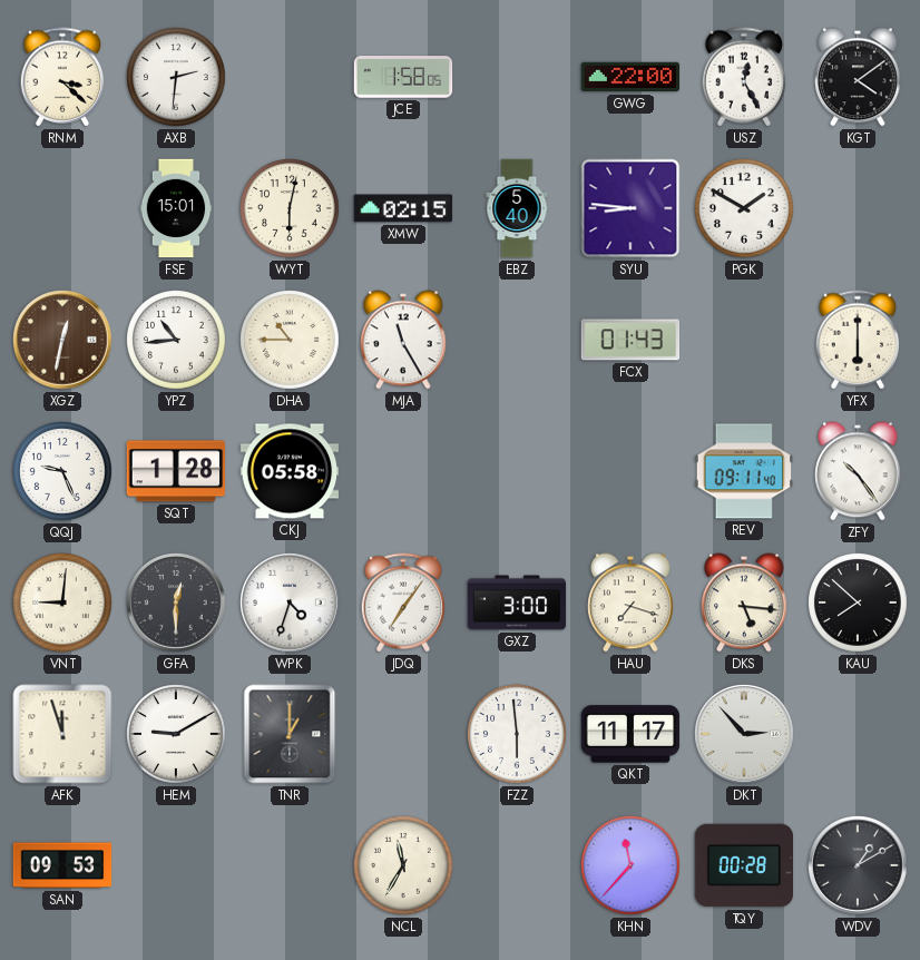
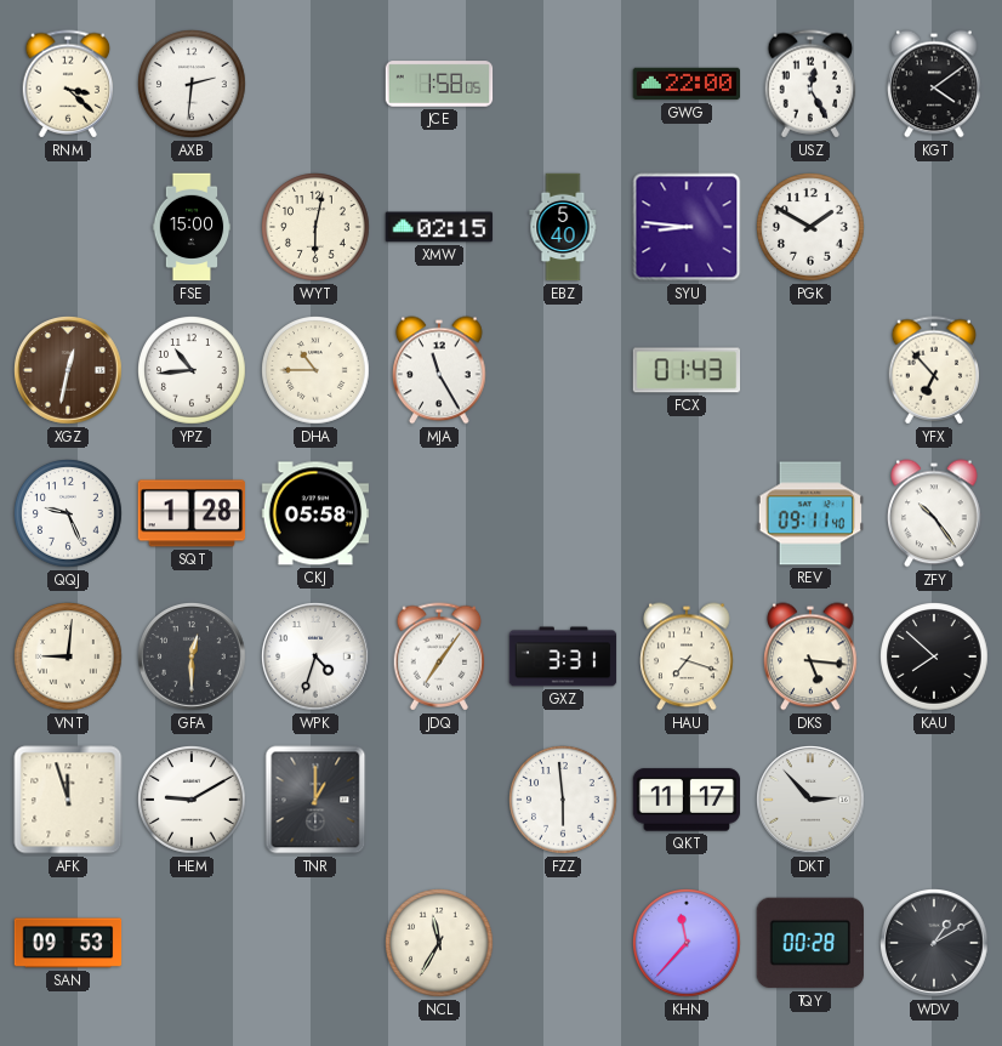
FSE: 15:01 -> 15:00 (192, 227)
YFX: 6:00 -> 6:53 (934, 370)
GXZ: 3:00 -> 3:31 (563, 656)
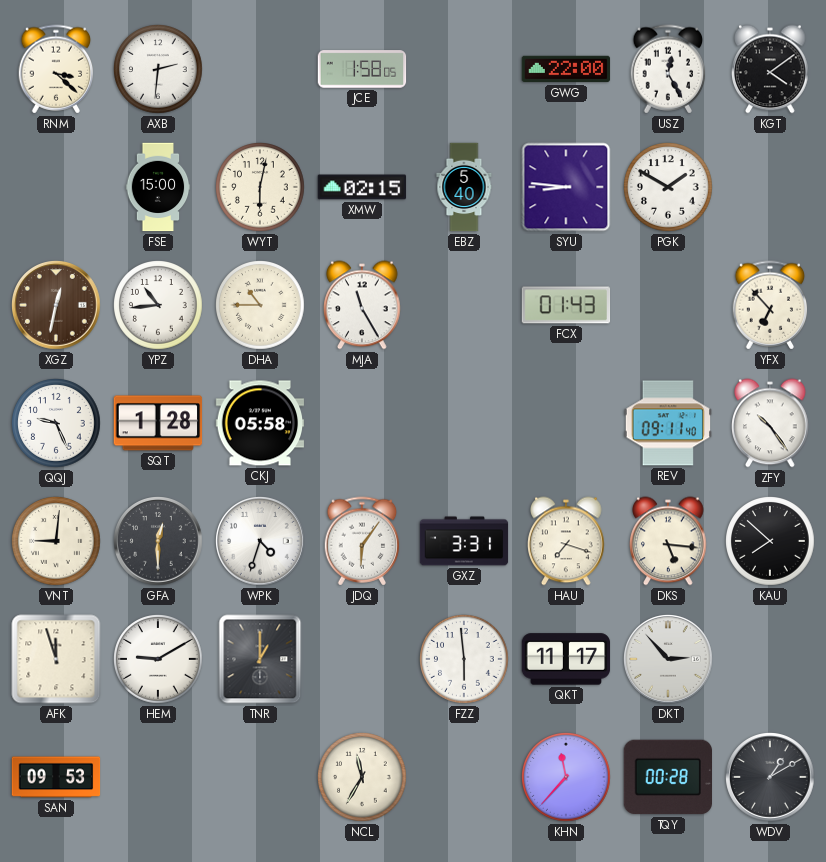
JDQ: 7:06 -> 6:06 (362, 541)
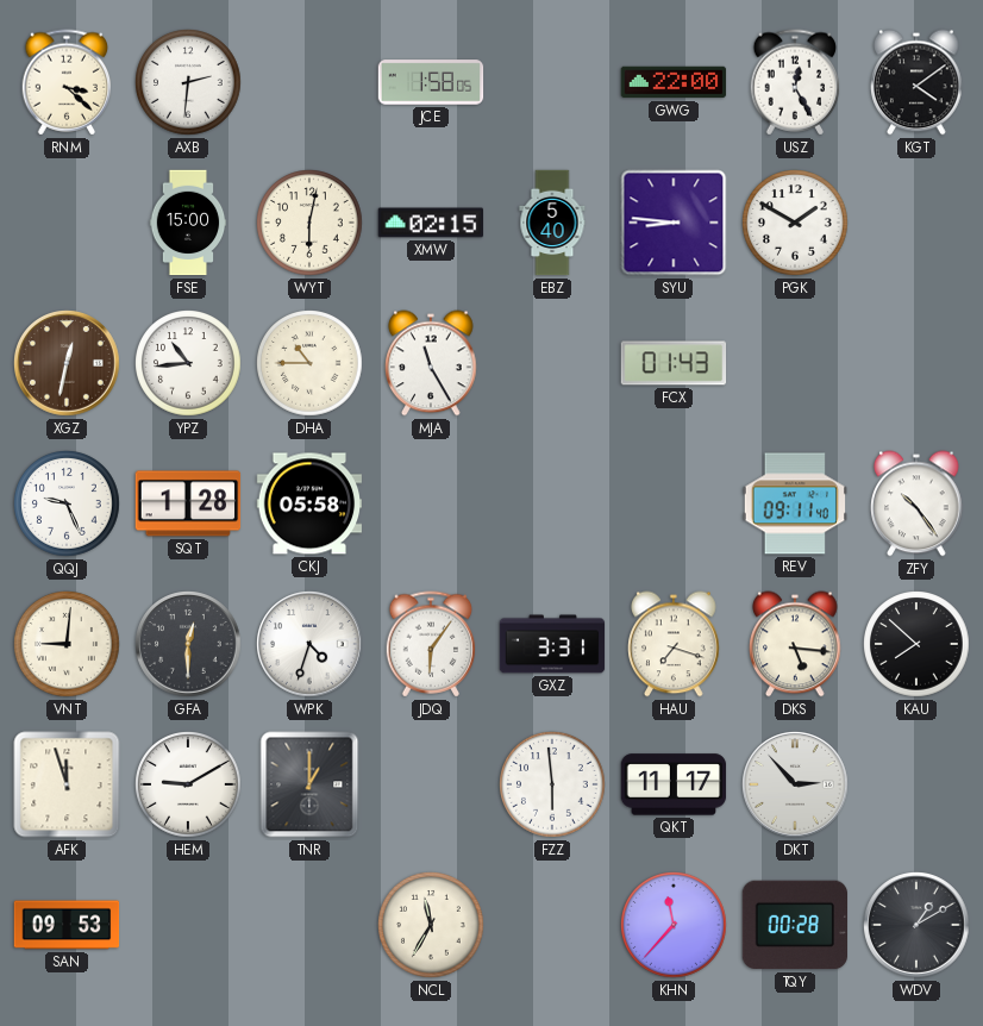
YFX: 6:53 -> none (770, 305)
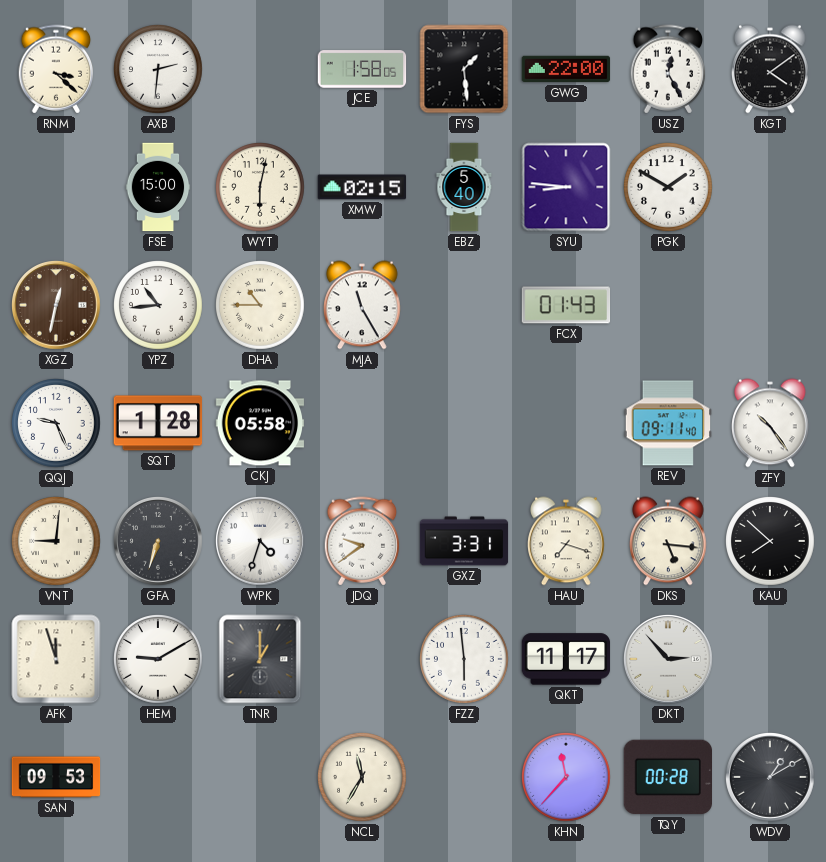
FYS: none -> 1:29 (464, 69)
GFA: 12:30 -> 6:33 (158, 541)
JDQ: 6:06 -> 9:39 (362, 541)
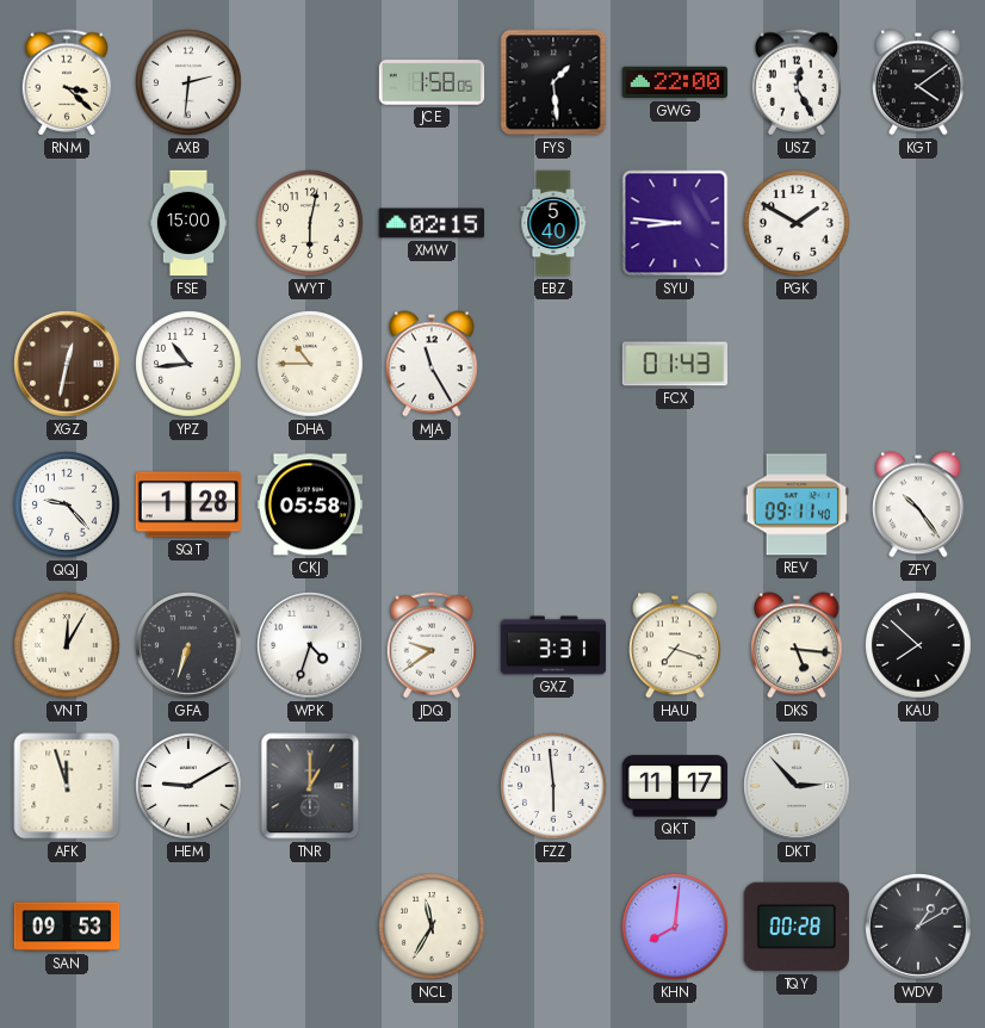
QQJ: 9:26 -> 9:23 (68, 506)
VNT: 9:01 -> 12:05 (68, 646)
KHN: 11:37 -> 8:01 (676, 928)
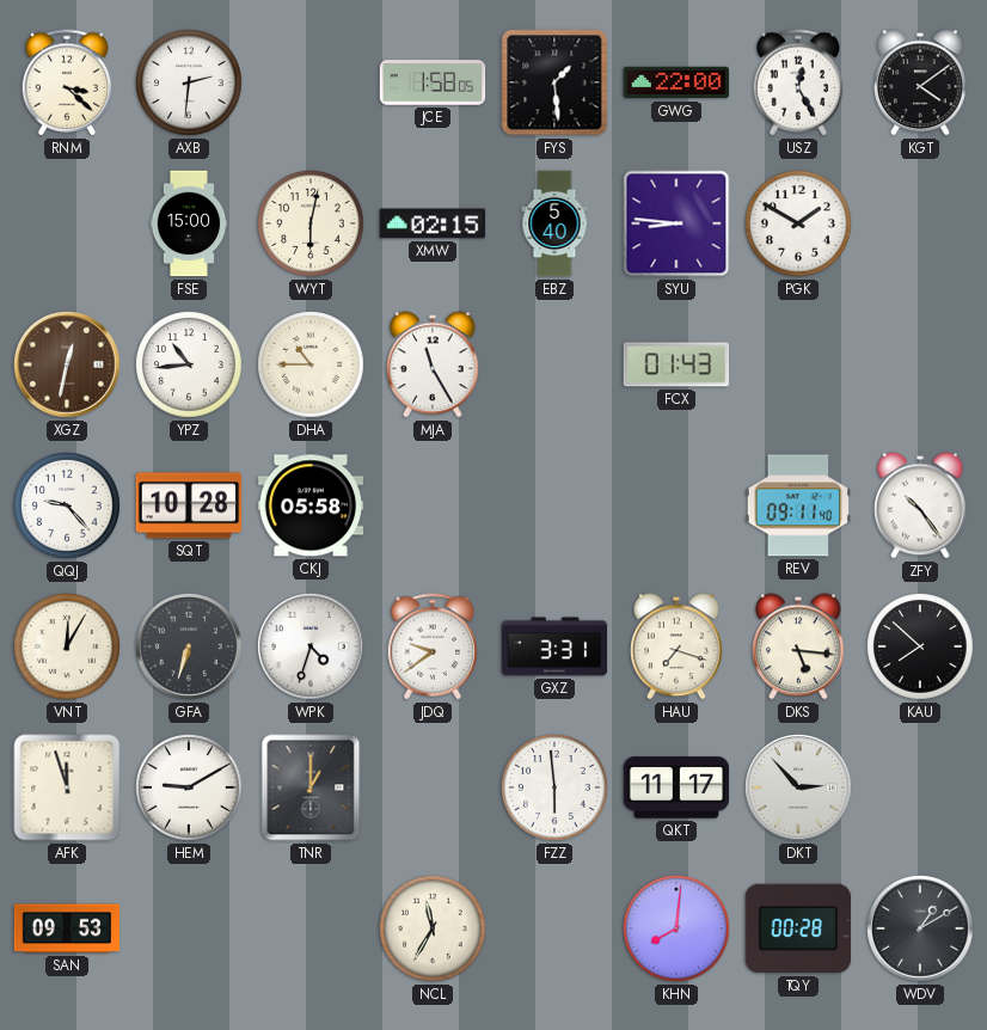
SQT: 1:28 -> 10:28 (189, 505)
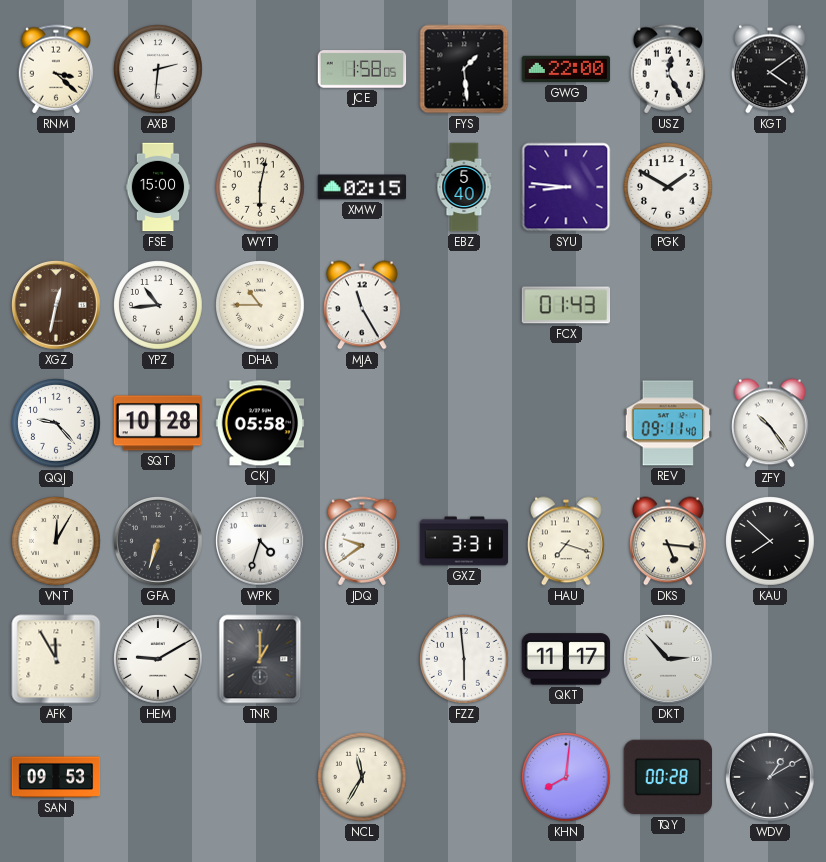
AFK: 11:57 -> 11:55 (56, 659)
